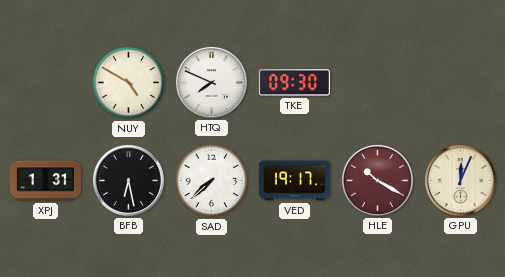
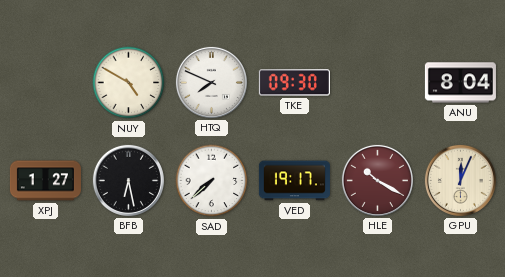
ANU: none -> 8:04 (460, 83)
XPJ: 1:31 -> 1:27 (45, 181)
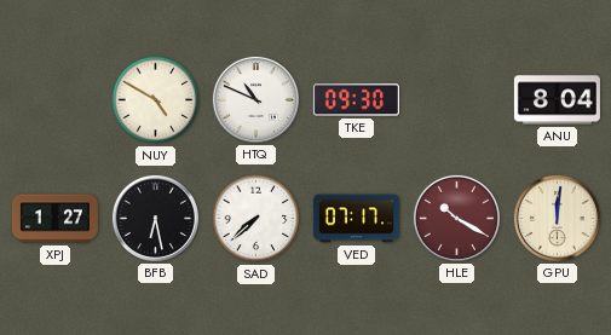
HTQ: 7:49 -> 10:49 (255, 99)
VED: 19:17 -> 07:17 (356, 219)
GPU: 12:04 -> 12:01 (557, 218)
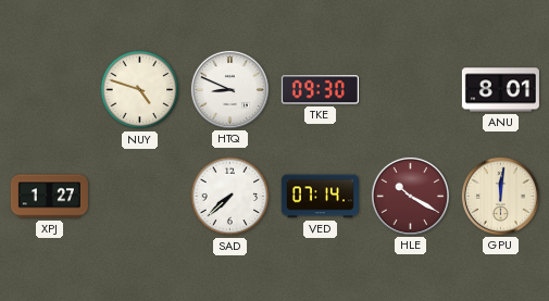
NUY: 4:50 -> 4:48 (140, 90)
HTQ: 10:49 -> 8:49 (229, 89)
ANU: 8:04 -> 8:01 (500, 90)
BFB: 6:28 -> none (155, 218)
VED: 07:17 -> 07:14 (320, 197)
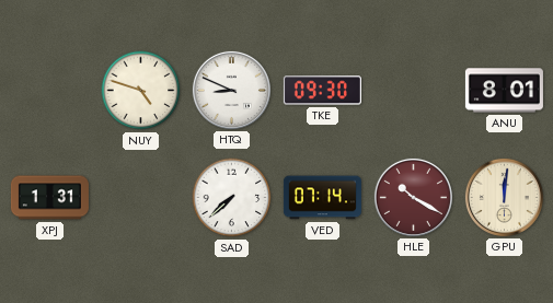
XPJ: 1:27 -> 1:31 (49, 198)
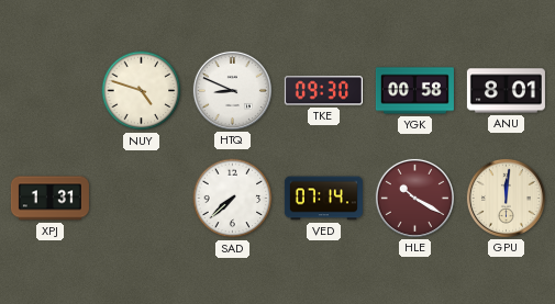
YGK: none -> 00:58 (414, 91)
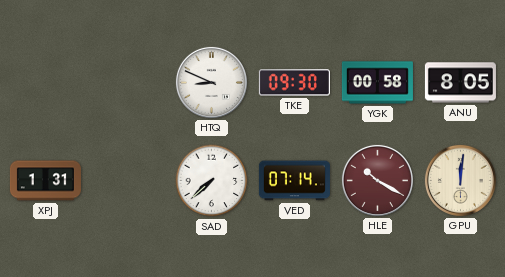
NUY: 4:48 -> none (142, 91)
ANU: 8:01 -> 8:05 (460, 83)
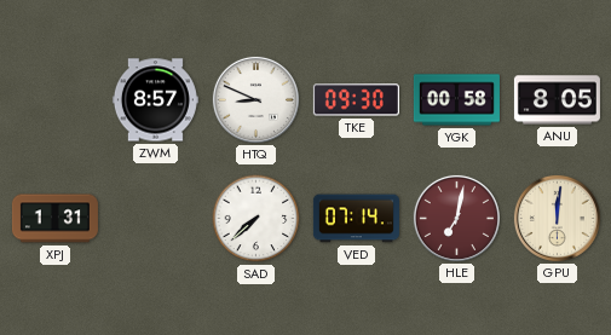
ZWM: none -> 8:57 (155, 100)
HLE: 10:20 -> 7:02 (456, 218)
